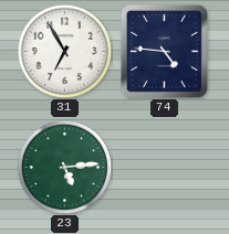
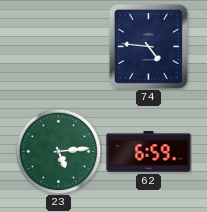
31: 6:55 -> none (64, 51)
62: none -> 6:59 (149, 152)
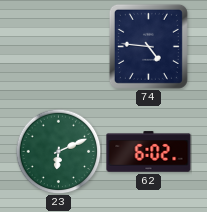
23: 5:14 -> 6:11 (58, 151)
62: 6:59 -> 6:02 (149, 152)
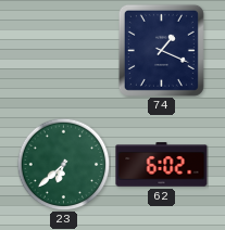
74: 4:46 -> 1:19 (161, 50)
23: 6:11 -> 6:38 (63, 164)
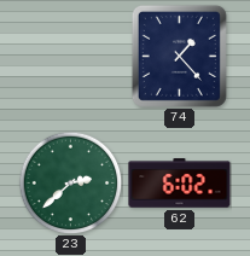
74: 1:19 -> 1:23 (179, 56)
23: 6:38 -> 2:38 (70, 182)
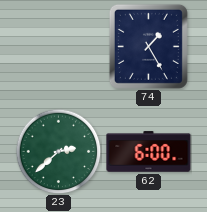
74: 1:23 -> 1:25 (148, 46)
62: 6:02 -> 6:00 (149, 152)
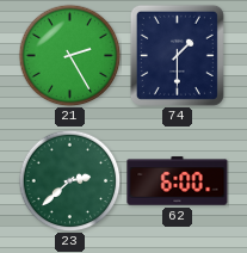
21: none -> 2:25 (69, 55)
74: 1:25 -> 1:30 (177, 55)
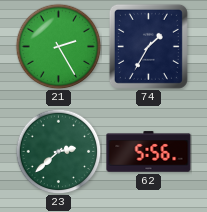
74: 1:30 -> 1:35 (148, 46)
62: 6:00 -> 5:56 (149, 152)
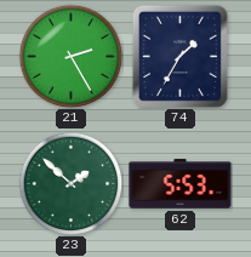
23: 2:38 -> 1:52 (70, 183)
62: 5:56 -> 5:53 (181, 184)
